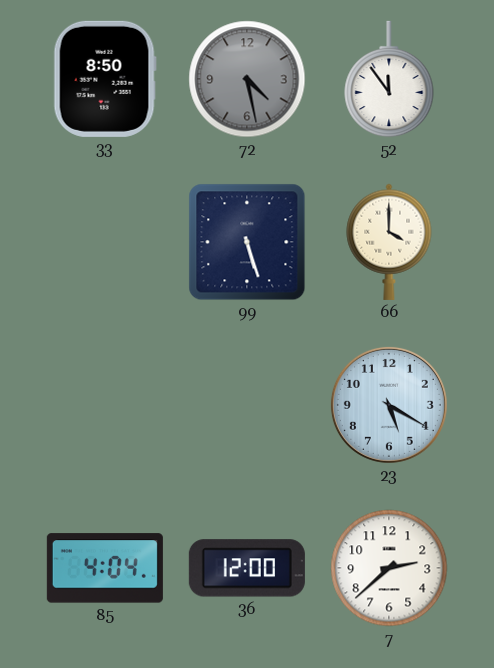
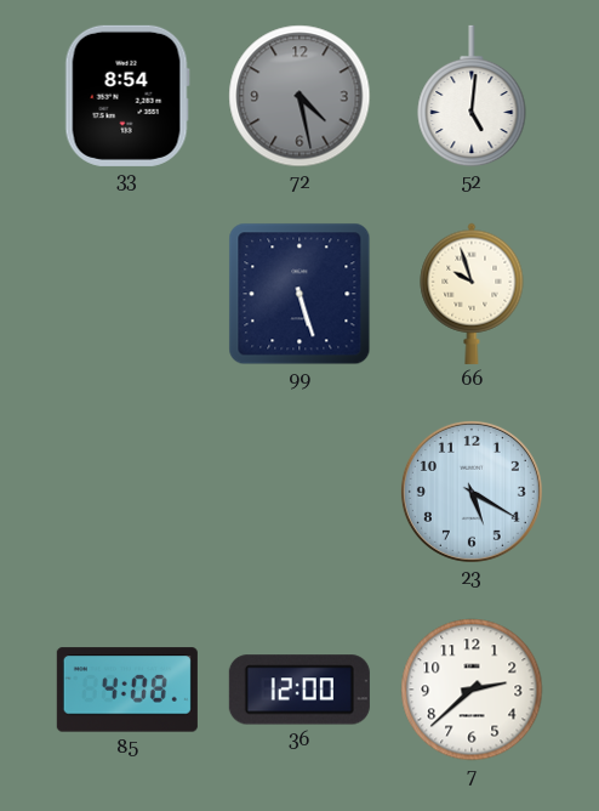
33: 8:50 -> 8:54 (127, 96)
52: 11:54 -> 5:01 (472, 96)
66: 4:00 -> 9:57 (472, 294)
85: 4:04 -> 4:08 (127, 690)
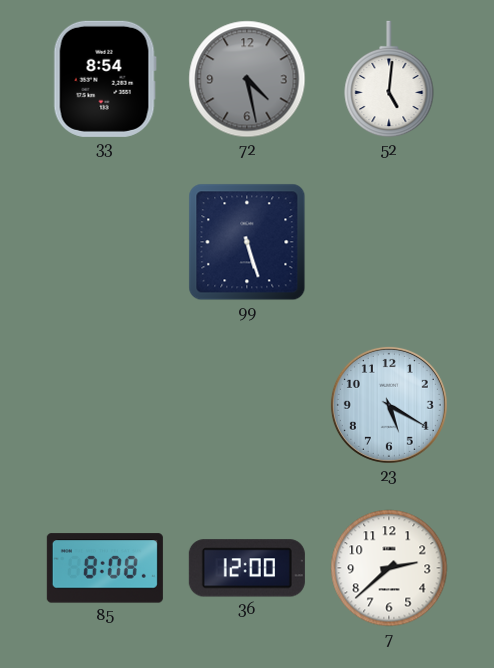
66: 9:57 -> none (472, 294)
85: 4:08 -> 8:08 (105, 568)
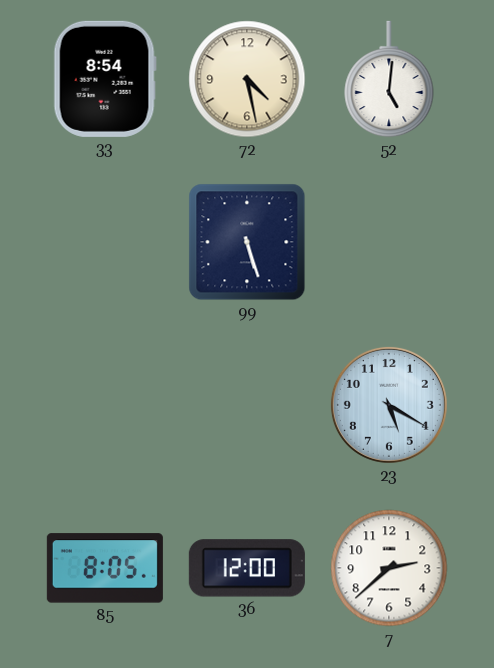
72 dial: grey -> cream (247, 79)
85: 8:08 -> 8:05 (105, 568)
